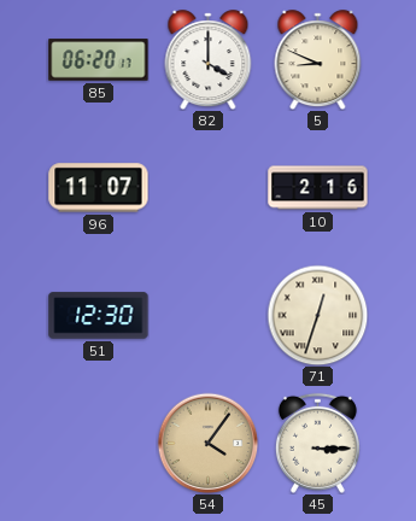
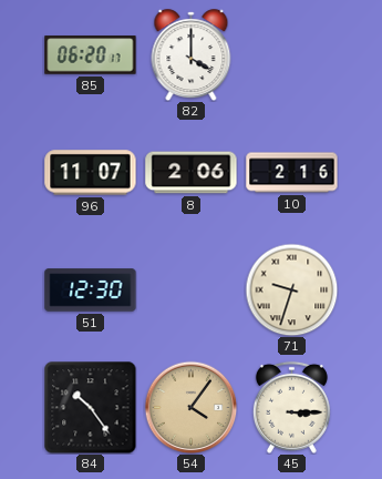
5: 8:49 -> none (318, 60)
8: none -> 2:06 (192, 173)
71: 12:33 -> 9:33 (291, 289)
84: none -> 10:24 (90, 407)
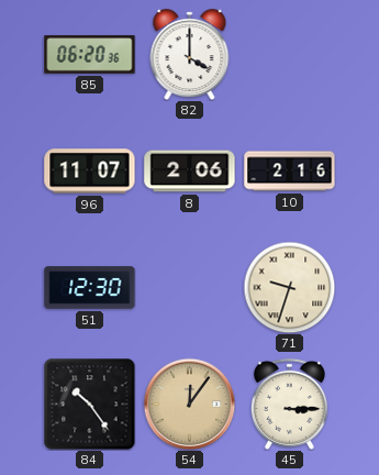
85: 06:20:17 -> 06:20:36 (90, 55)
54: 4:06 -> 12:06 (189, 404)
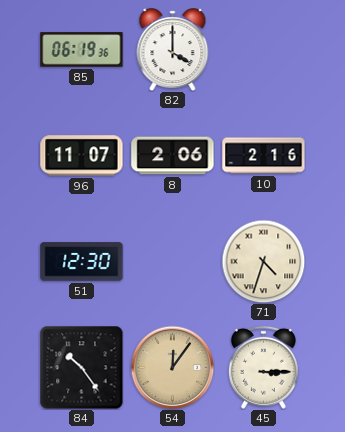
85: 06:20 -> 06:19 (82, 50)
71: 9:33 -> 4:33 (263, 261)
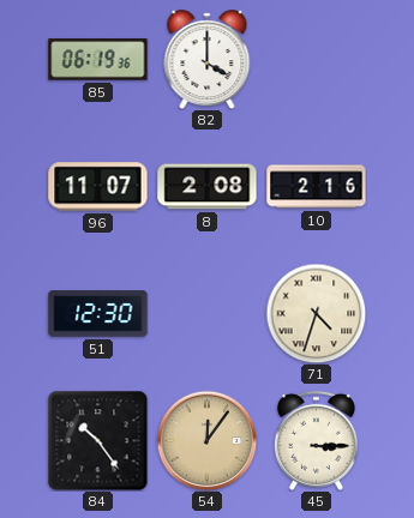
8: 2:06 -> 2:08 (208, 187)
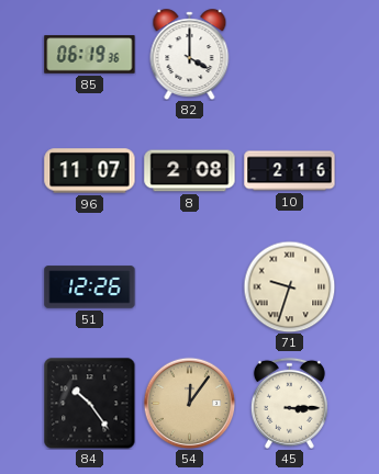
51: 12:30 -> 12:26 (90, 287)
71: 4:33 -> 9:33 (289, 286)
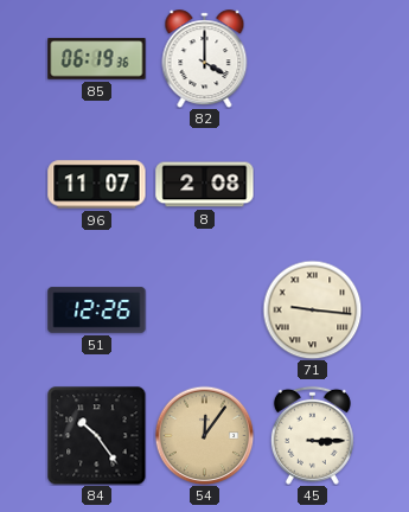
10: 2:16 -> none (290, 171)
71: 9:33 -> 9:16 (312, 309)
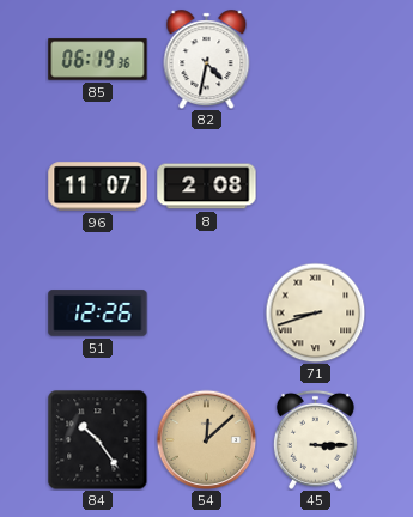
82: 4:00 -> 4:32 (207, 60)
71: 9:16 -> 8:42 (315, 312)
54: 12:06 -> 12:08 (206, 439)
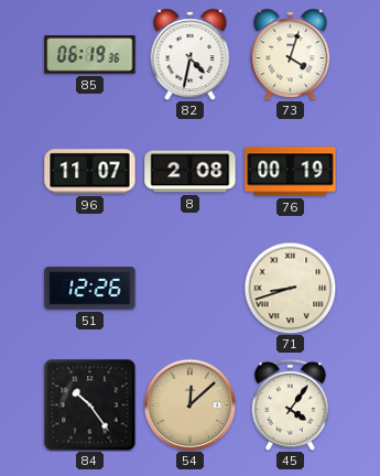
73: none -> 4:03 (291, 55)
76: none -> 00:19 (291, 172)
45: 3:15 -> 4:06 (290, 404)
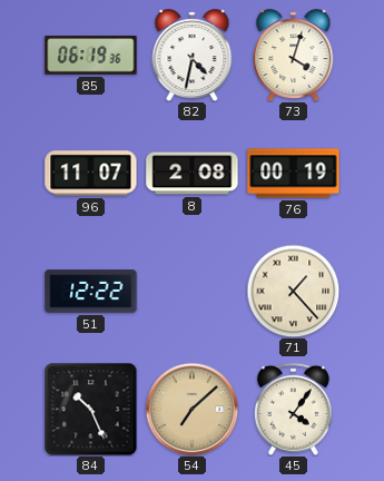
51: 12:26 -> 12:22 (91, 292)
71: 8:42 -> 1:23 (293, 291)
84: 10:24 -> 10:26 (90, 409)
54: 12:08 -> 7:08 (191, 409)
